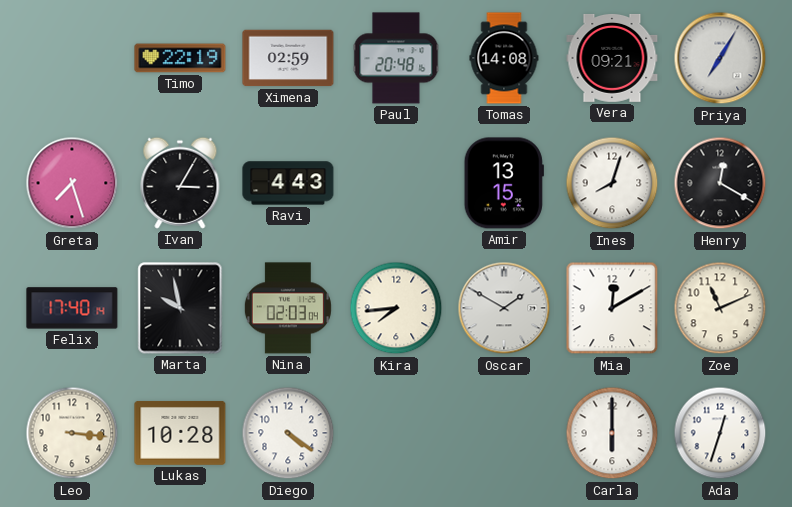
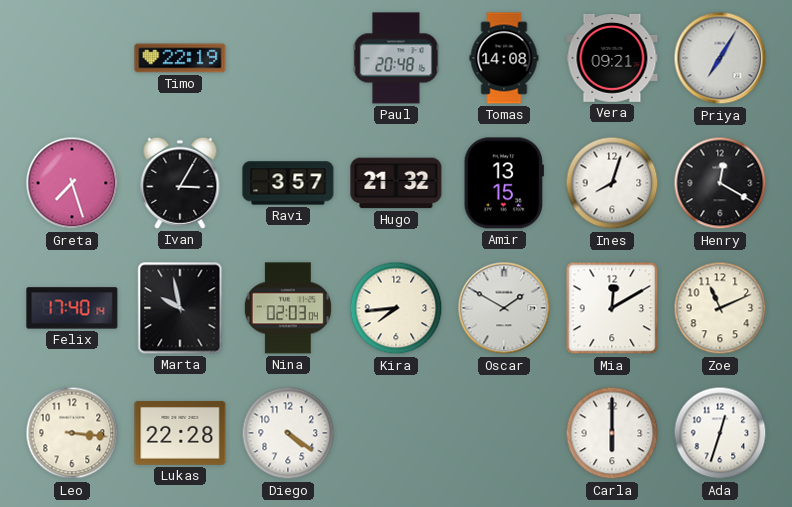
Ximena: 02:59 -> none (288, 58)
Ravi: 4:43 -> 3:57 (288, 183)
Hugo: none -> 21:32 (396, 183)
Lukas: 10:28 -> 22:28 (180, 433)
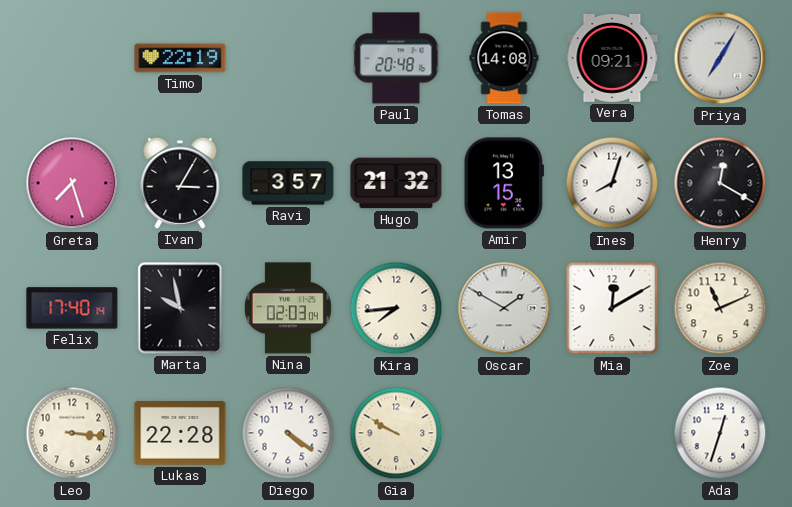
Gia: none -> 9:50 (396, 433)
Carla: 6:00 -> none (612, 433)
